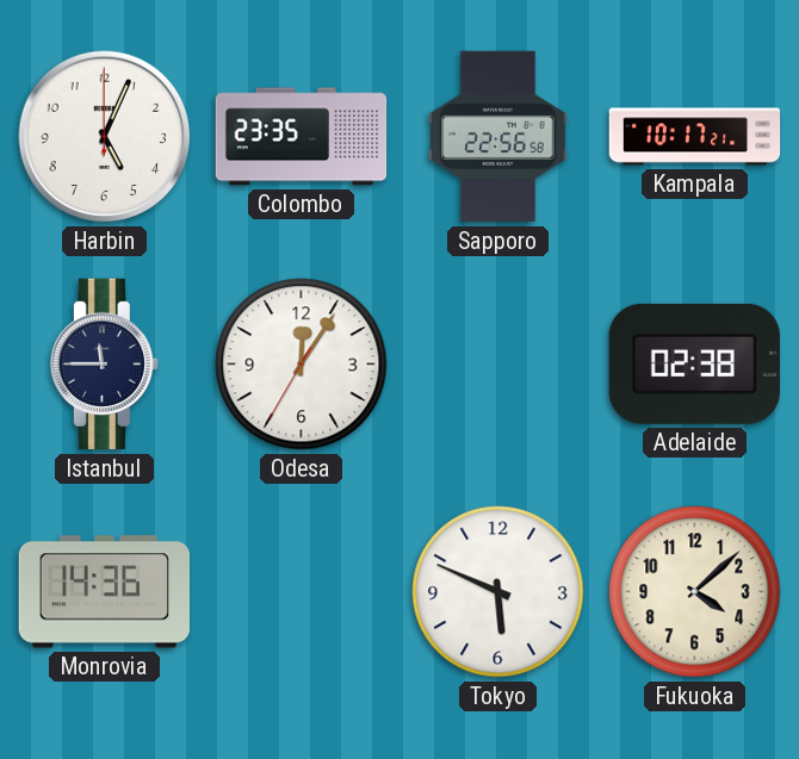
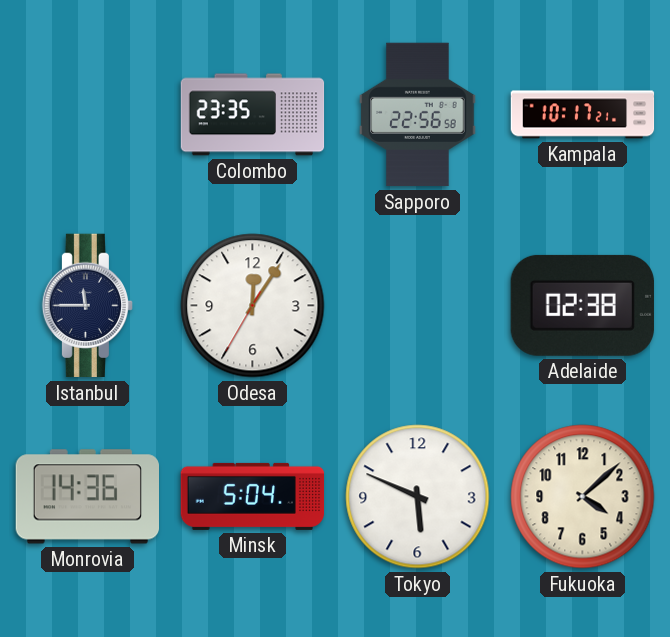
Harbin: 5:04 -> none (105, 137)
Minsk: none -> 5:04 (253, 496)
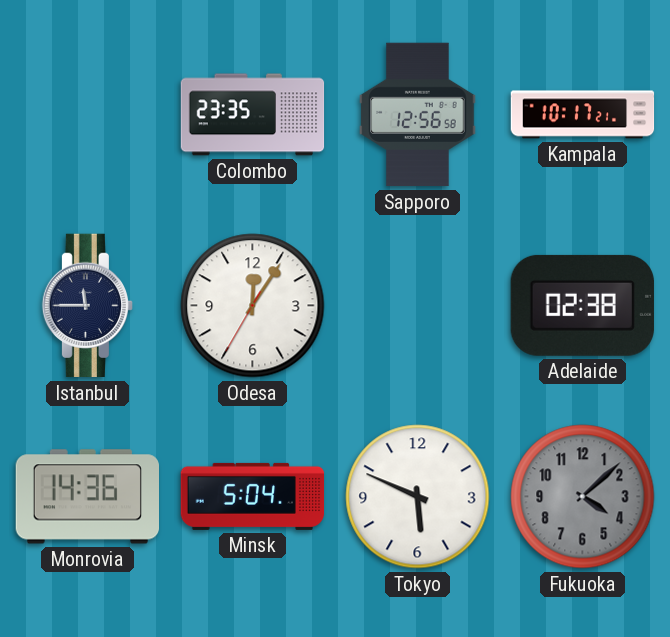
Sapporo: 22:56 -> 12:56 (418, 115)
Fukuoka dial: cream -> grey (583, 497)
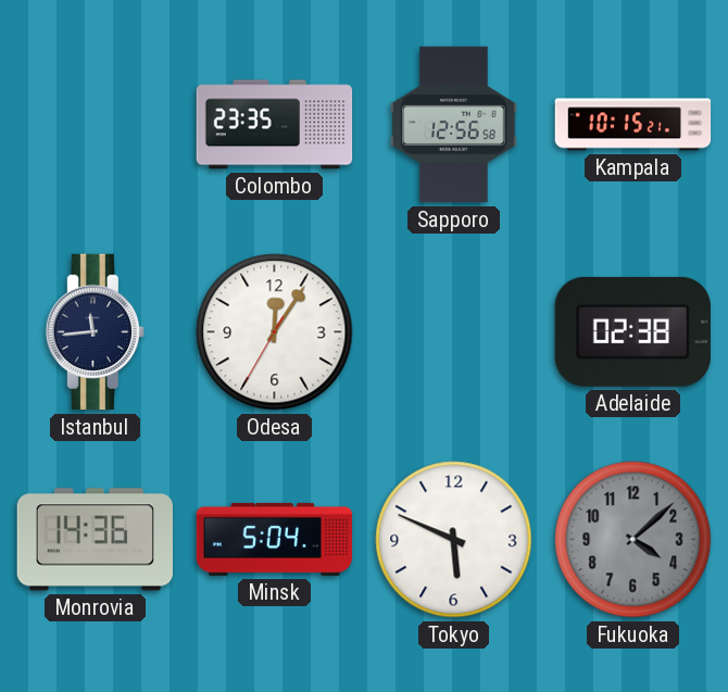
Kampala: 10:17 -> 10:15 (633, 125)
Istanbul: 11:45 -> 11:44 (95, 332)
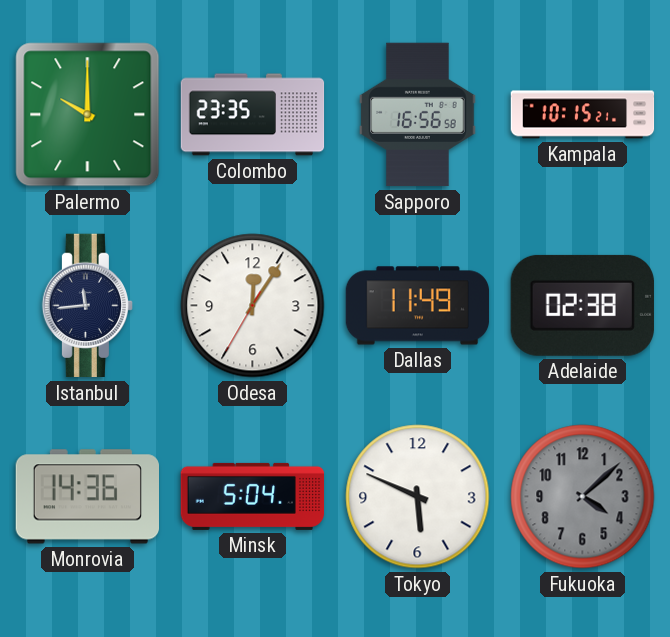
Palermo: none -> 10:00 (88, 115)
Sapporo: 12:56 -> 16:56 (418, 115)
Dallas: none -> 11:49 (418, 306)
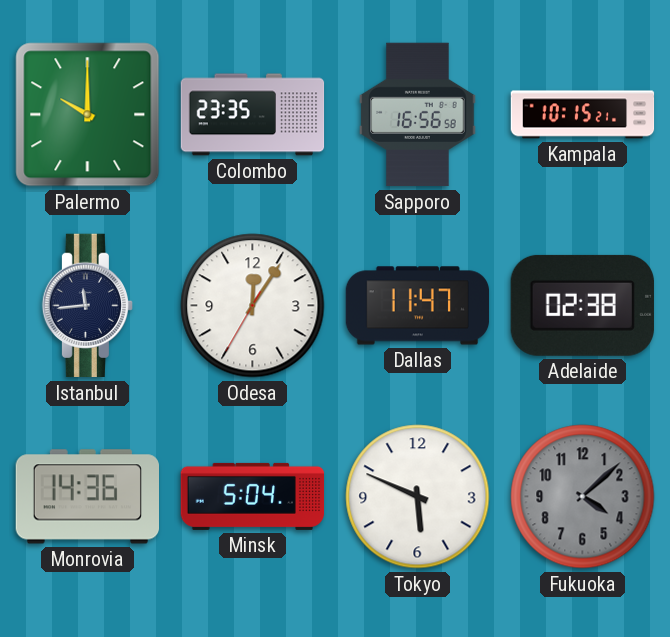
Dallas: 11:49 -> 11:47 (418, 306)
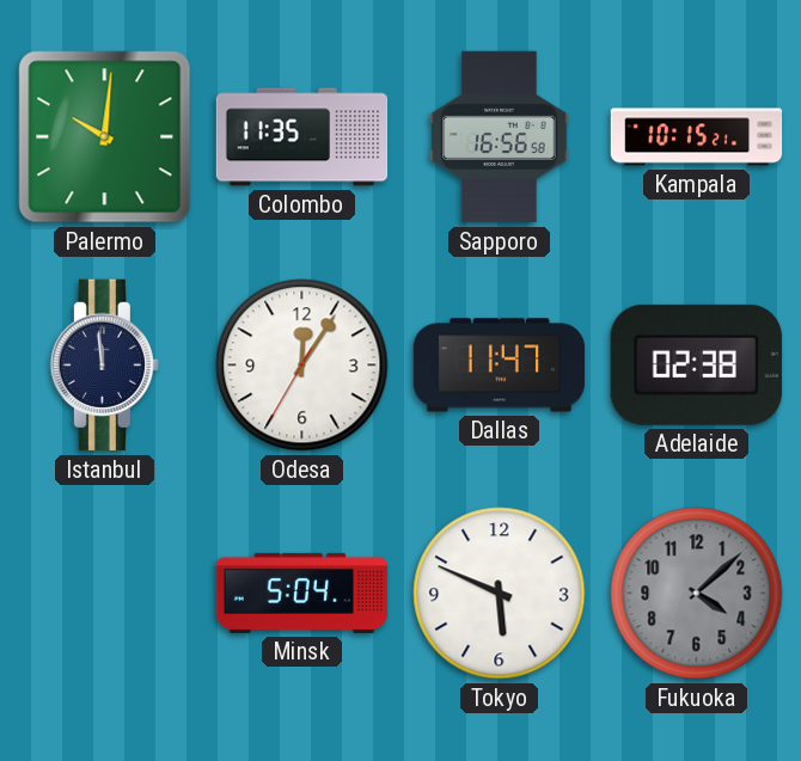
Palermo: 10:00 -> 10:01 (105, 137)
Colombo: 23:35 -> 11:35 (302, 137)
Istanbul: 11:44 -> 11:59 (104, 366)
Monrovia: 14:36 -> none (87, 497)
